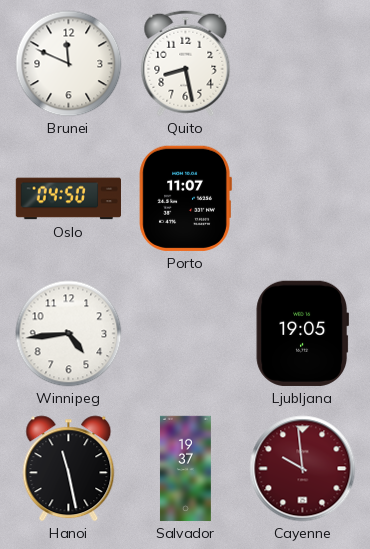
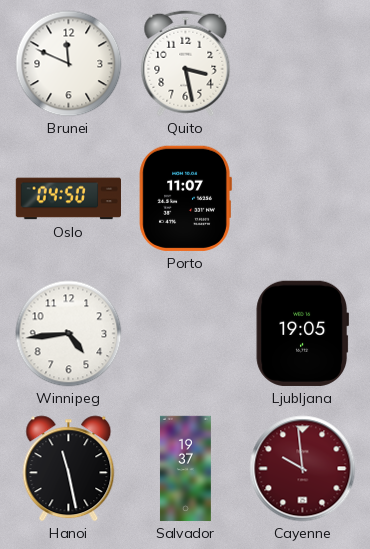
Quito: 8:28 -> 3:28 (186, 64)
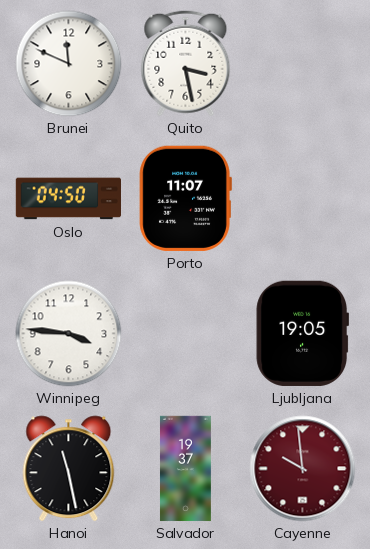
Winnipeg: 4:44 -> 3:46 (69, 334)
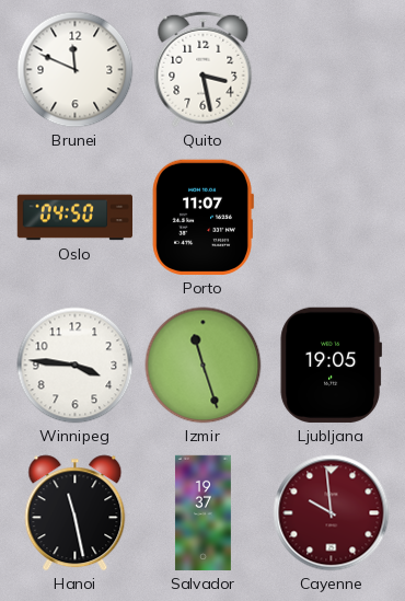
Izmir: none -> 11:27 (204, 366)
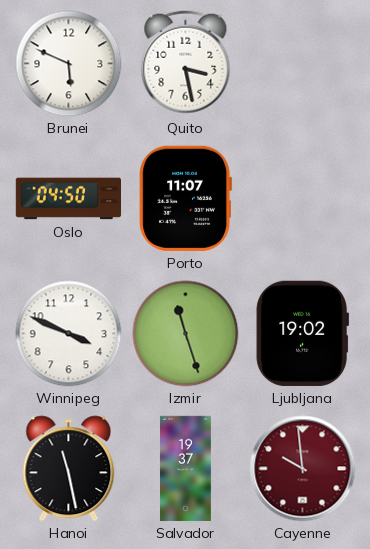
Brunei: 11:49 -> 5:49 (69, 64)
Winnipeg: 3:46 -> 3:49 (69, 334)
Ljubljana: 19:05 -> 19:02 (302, 333)
